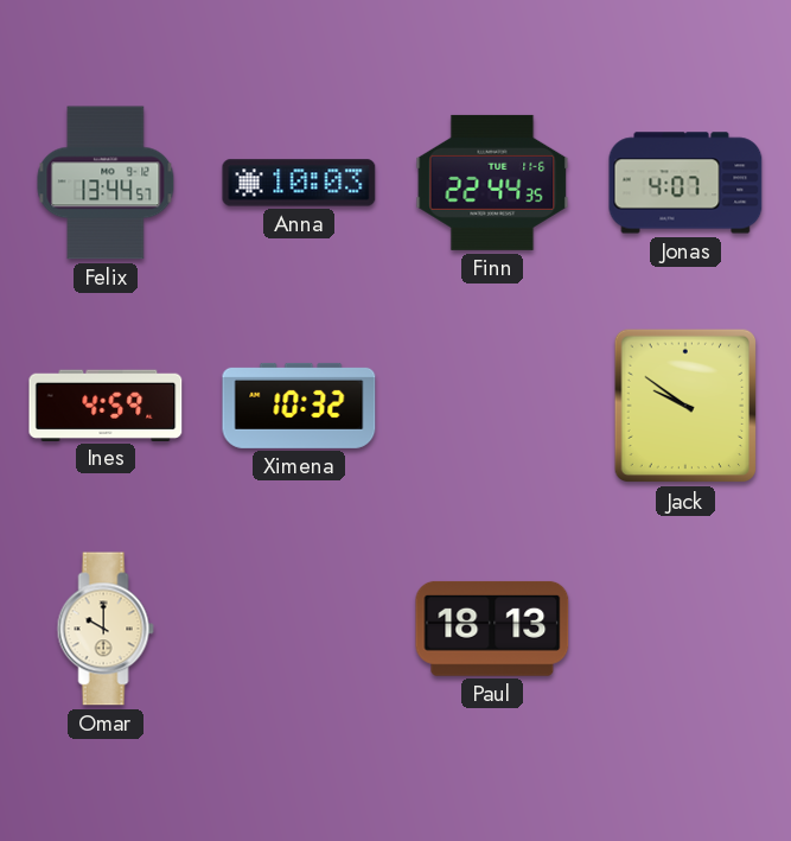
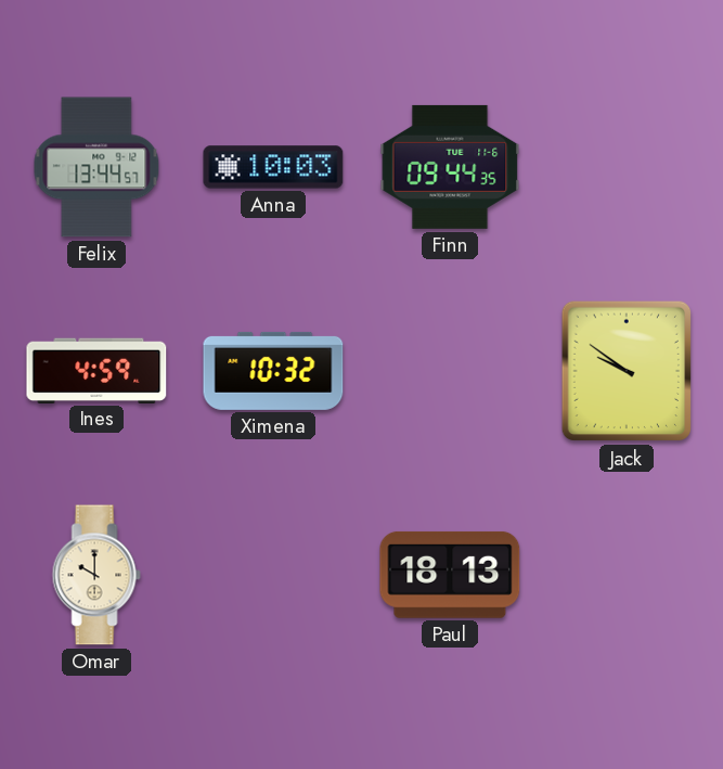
Finn: 22:44 -> 09:44 (450, 167)
Jonas: 4:07 -> none (685, 183)
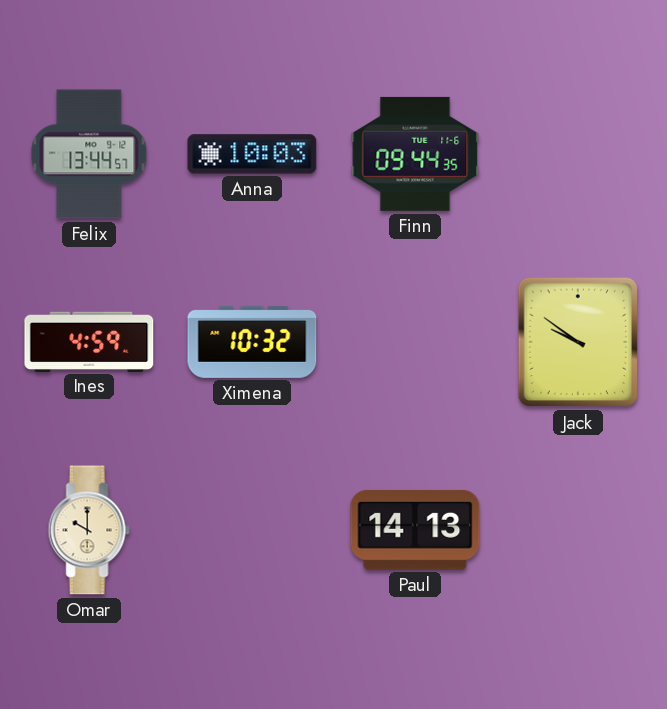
Paul: 18:13 -> 14:13 (415, 530)
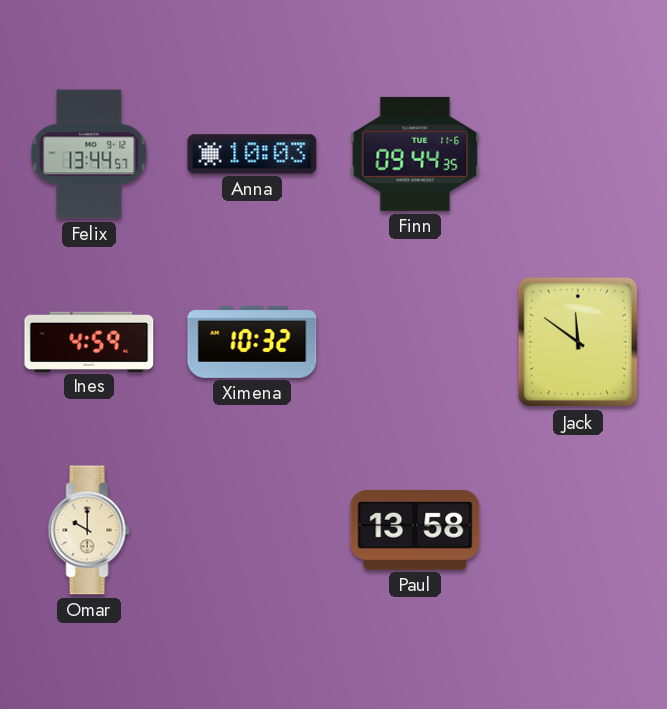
Jack: 9:51 -> 11:51 (578, 342)
Paul: 14:13 -> 13:58 (415, 530)
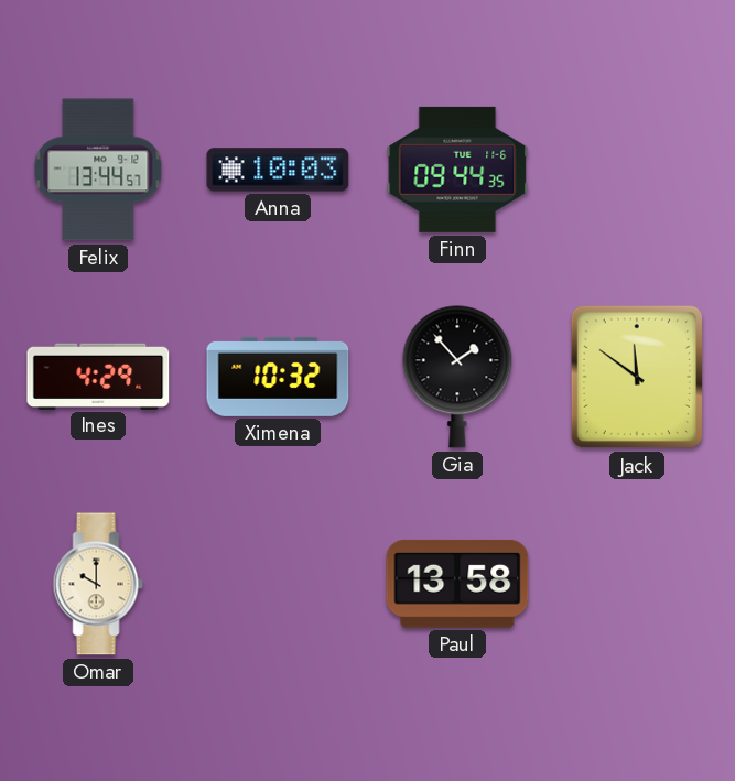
Ines: 4:59 -> 4:29 (98, 376)
Gia: none -> 1:53 (457, 377)
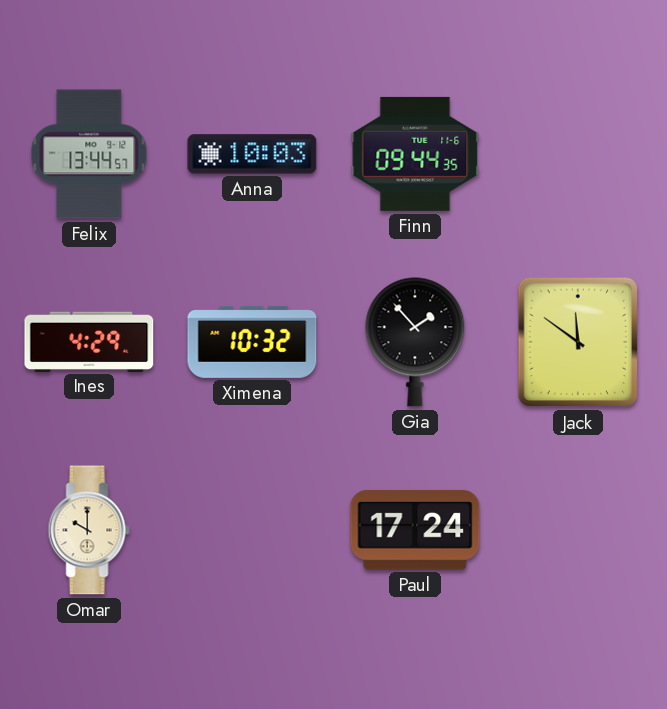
Paul: 13:58 -> 17:24 (415, 530)
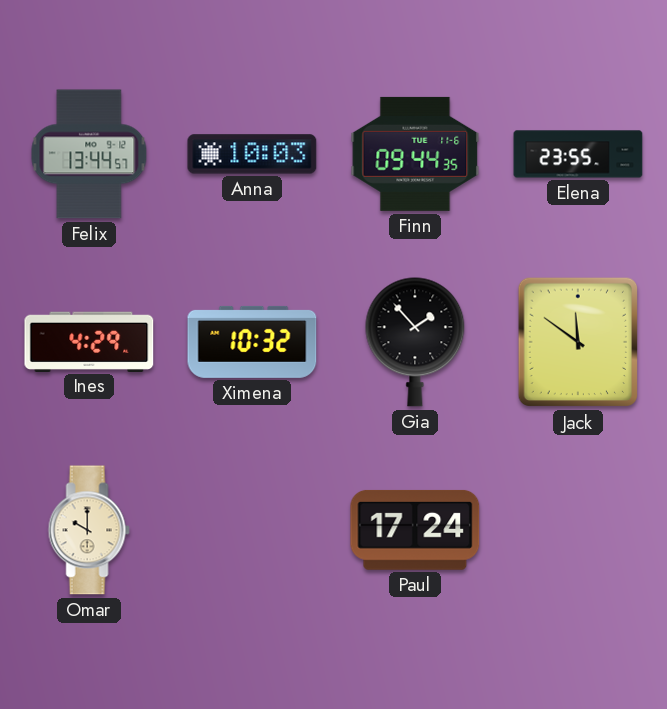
Elena: none -> 23:55 (578, 154)
